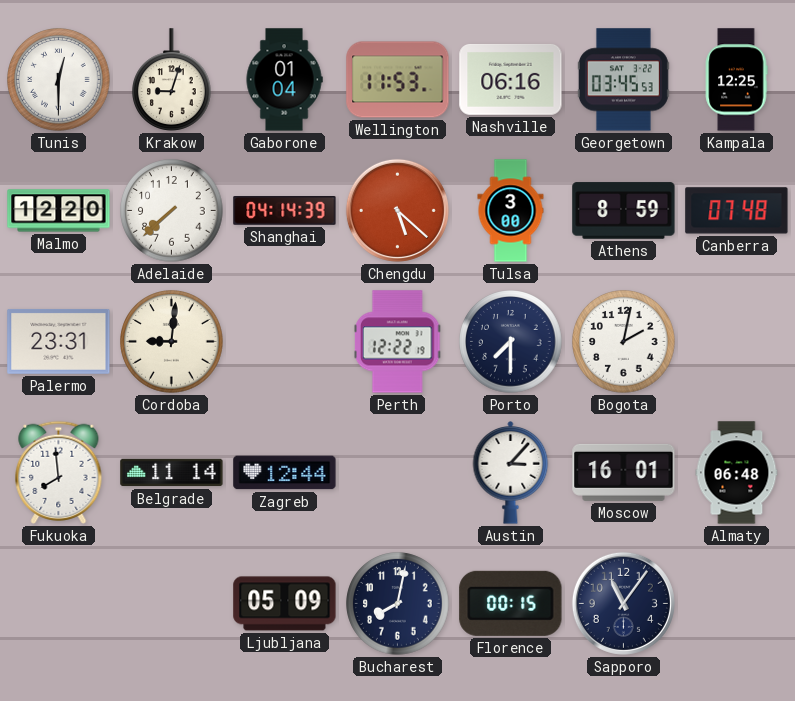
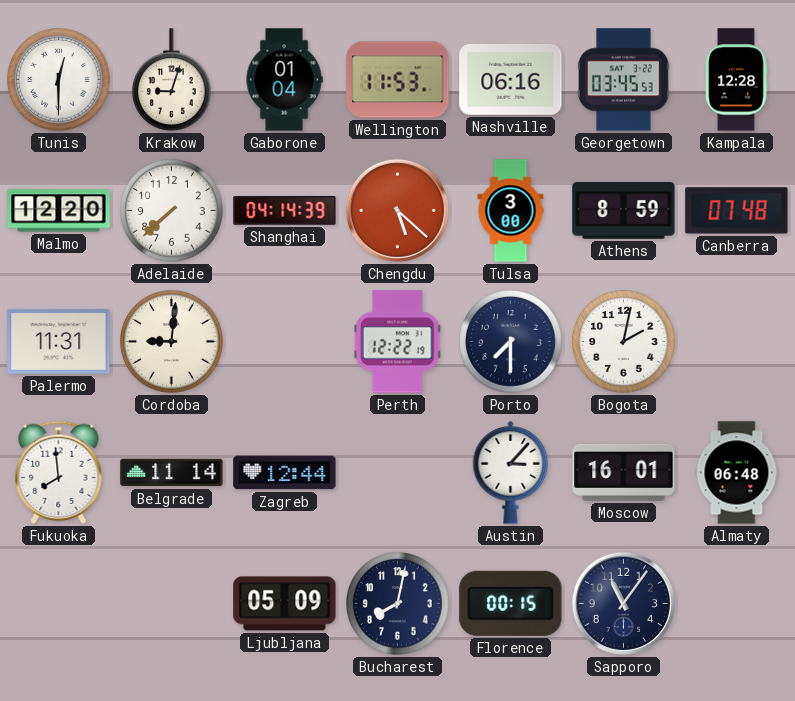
Kampala: 12:25 -> 12:28 (736, 80)
Palermo: 23:31 -> 11:31 (59, 341)
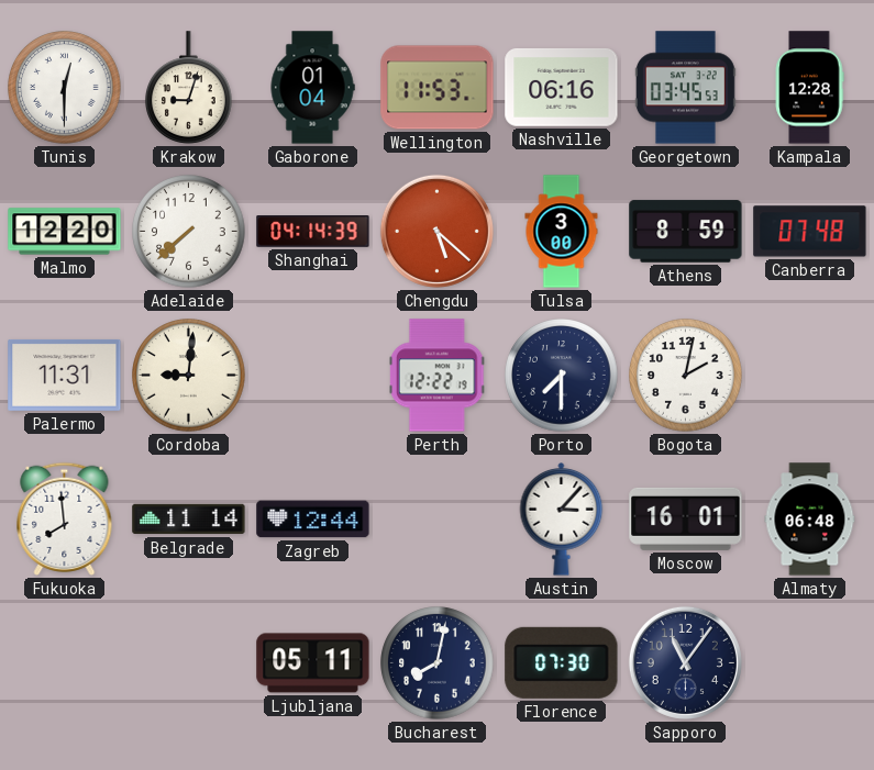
Ljubljana: 05:09 -> 05:11 (313, 663)
Florence: 00:15 -> 07:30 (562, 662)
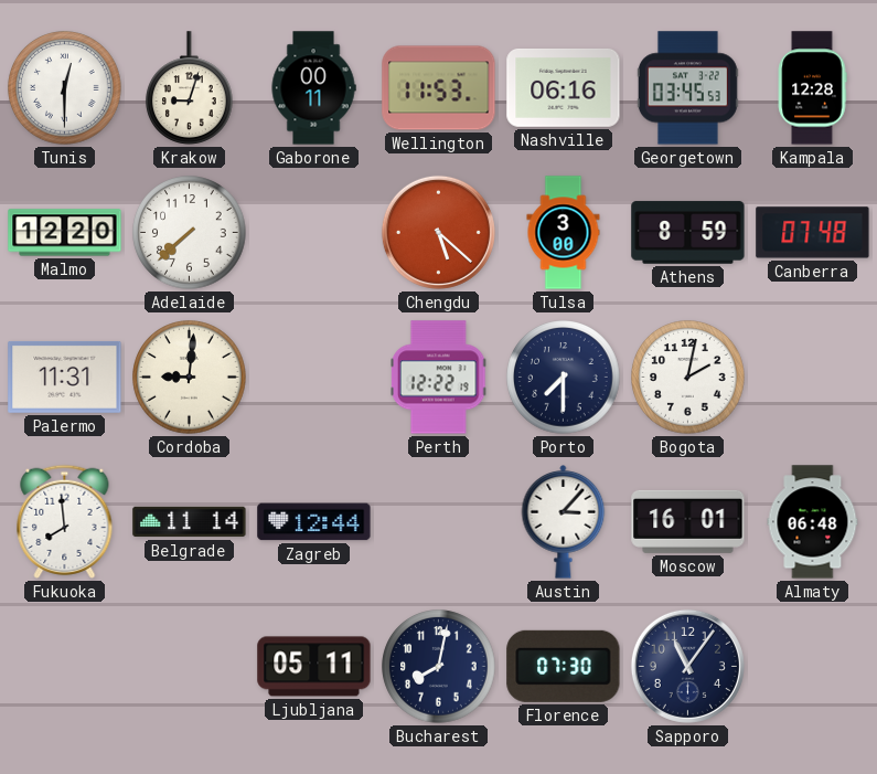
Gaborone: 01:04 -> 00:11 (313, 88)
Shanghai: 04:14 -> none (313, 232)
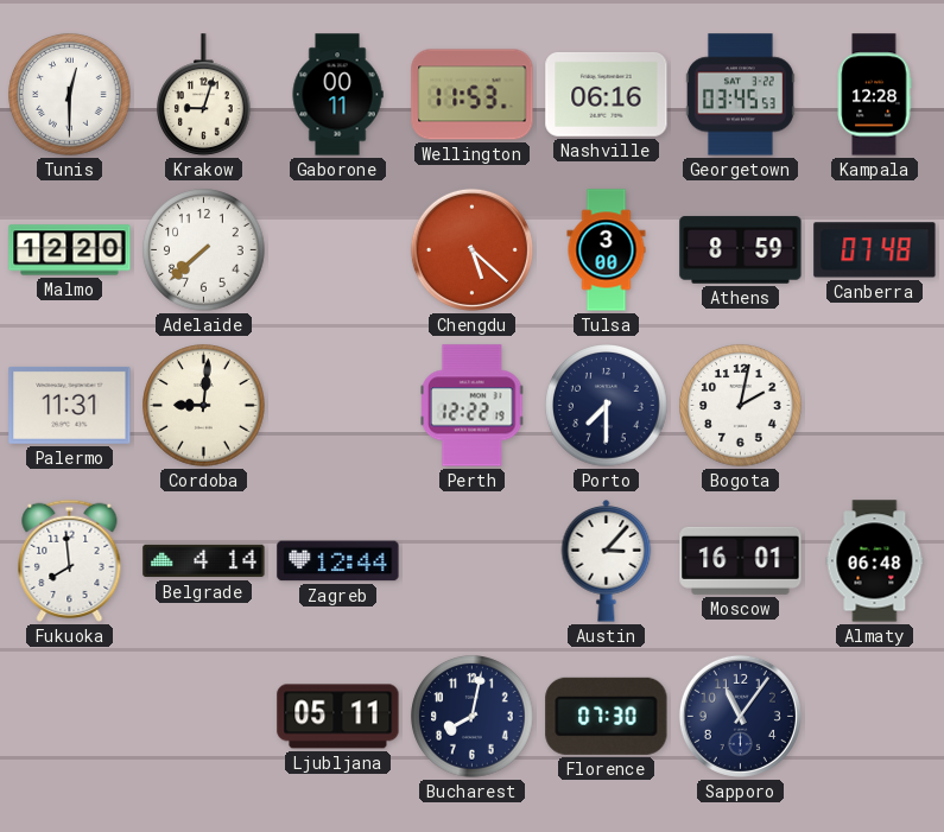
Belgrade: 11:14 -> 4:14 (204, 561)
